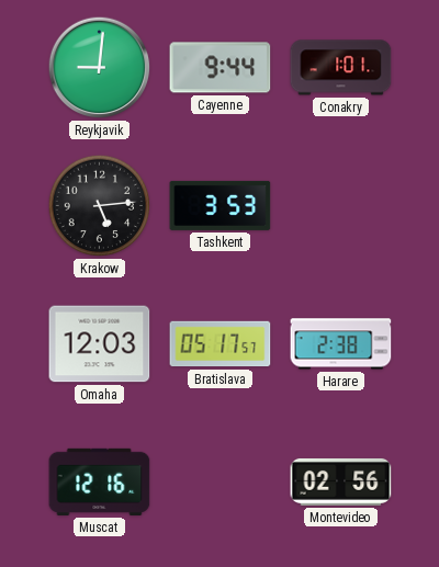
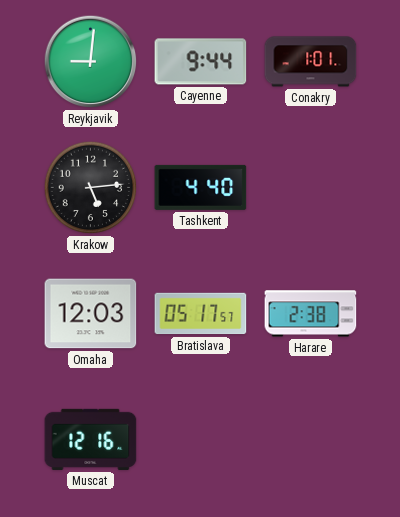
Tashkent: 3:53 -> 4:40 (201, 187)
Montevideo: 02:56 -> none (341, 481)
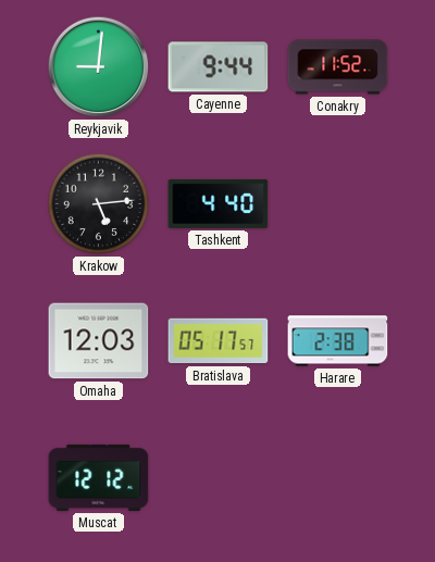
Conakry: 1:01 -> 11:52 (338, 67)
Muscat: 12:16 -> 12:12 (99, 477)
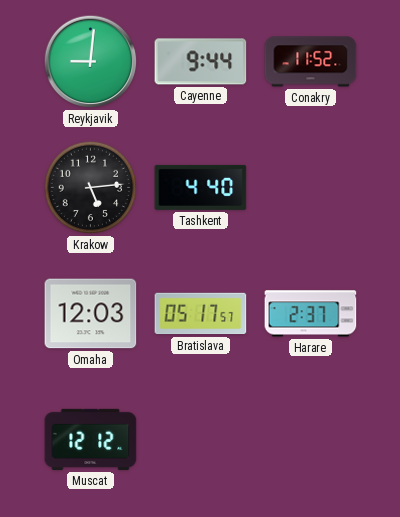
Harare: 2:38 -> 2:37 (311, 314)
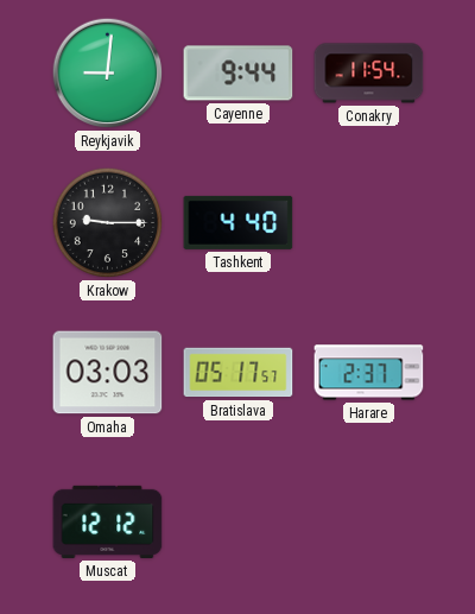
Conakry: 11:52 -> 11:54 (369, 74)
Krakow: 5:14 -> 9:15 (108, 223)
Omaha: 12:03 -> 03:03 (108, 373)
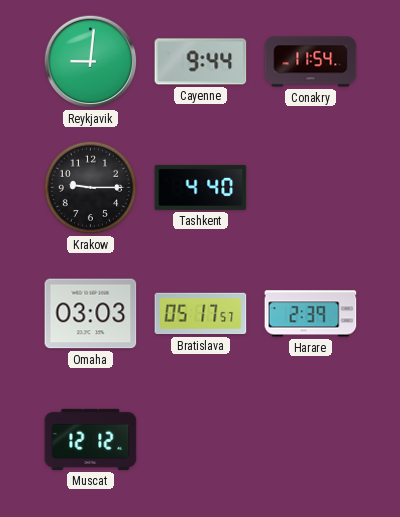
Harare: 2:37 -> 2:39 (311, 314)
